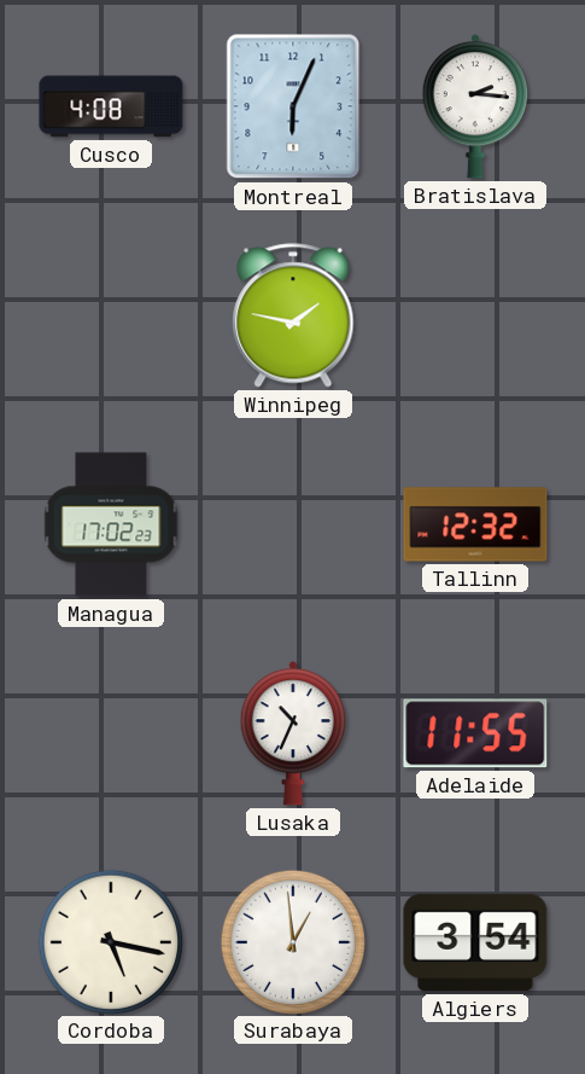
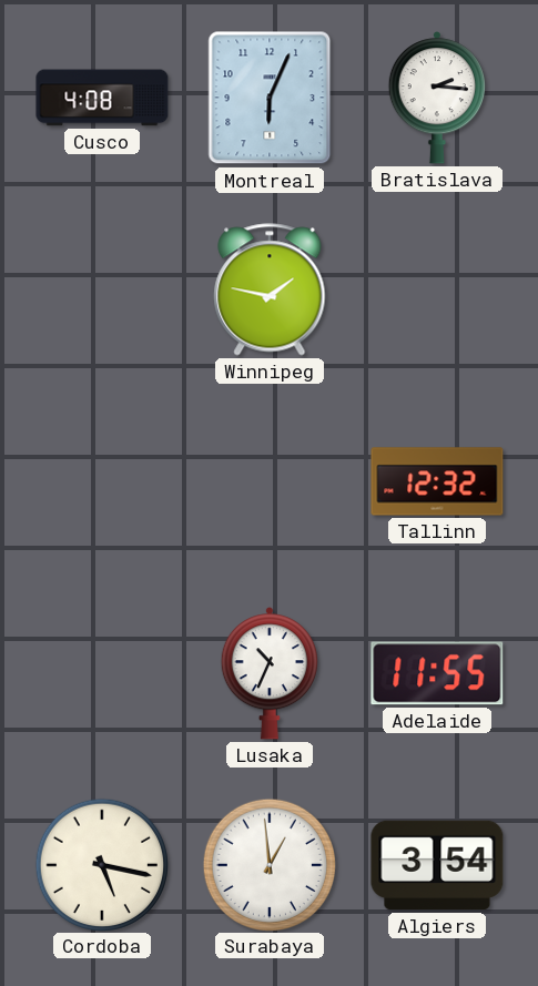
Managua: 17:02 -> none (111, 524)
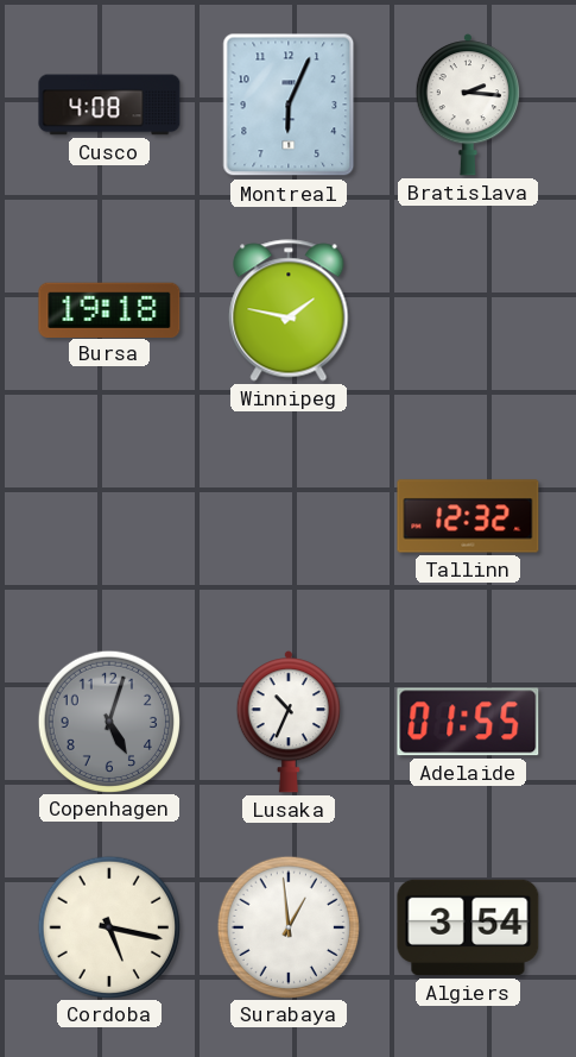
Bursa: none -> 19:18 (109, 309)
Copenhagen: none -> 5:03 (108, 721)
Adelaide: 11:55 -> 01:55 (468, 722)
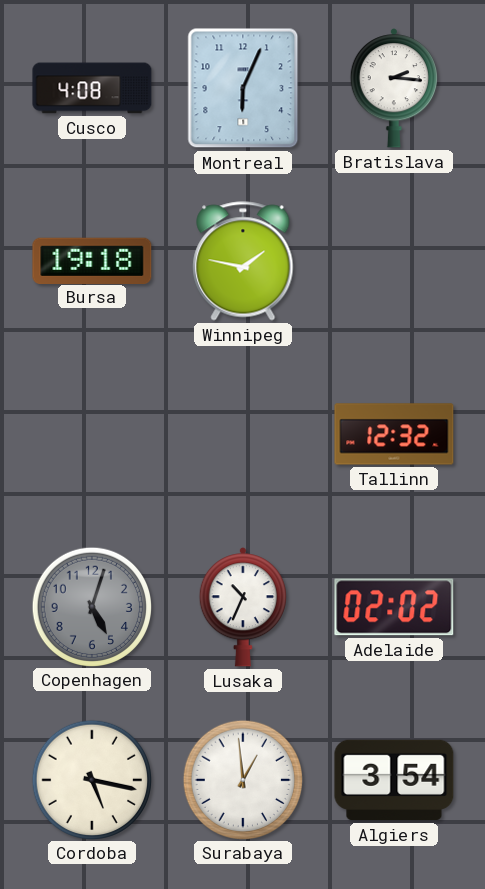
Adelaide: 01:55 -> 02:02 (394, 607)
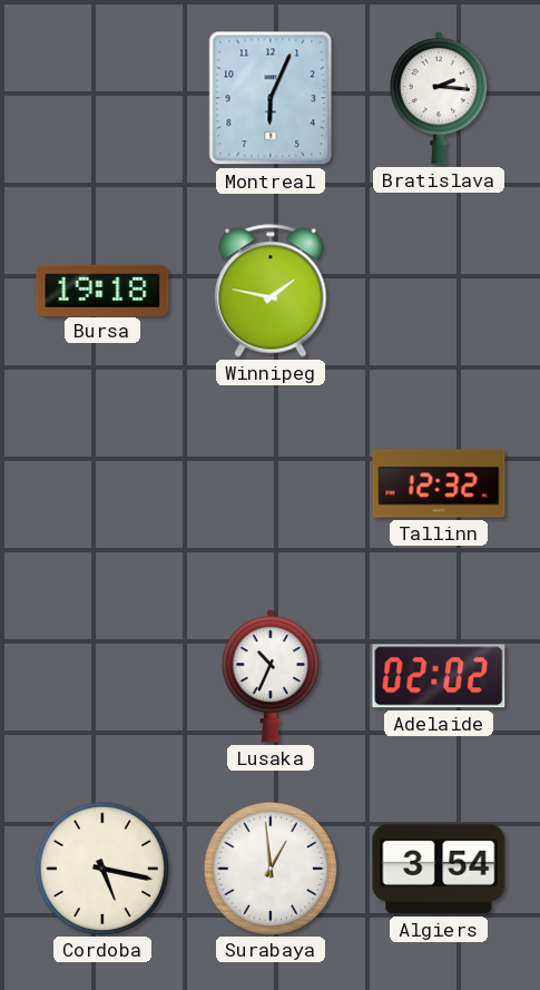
Cusco: 4:08 -> none (92, 88)
Copenhagen: 5:03 -> none (91, 606)
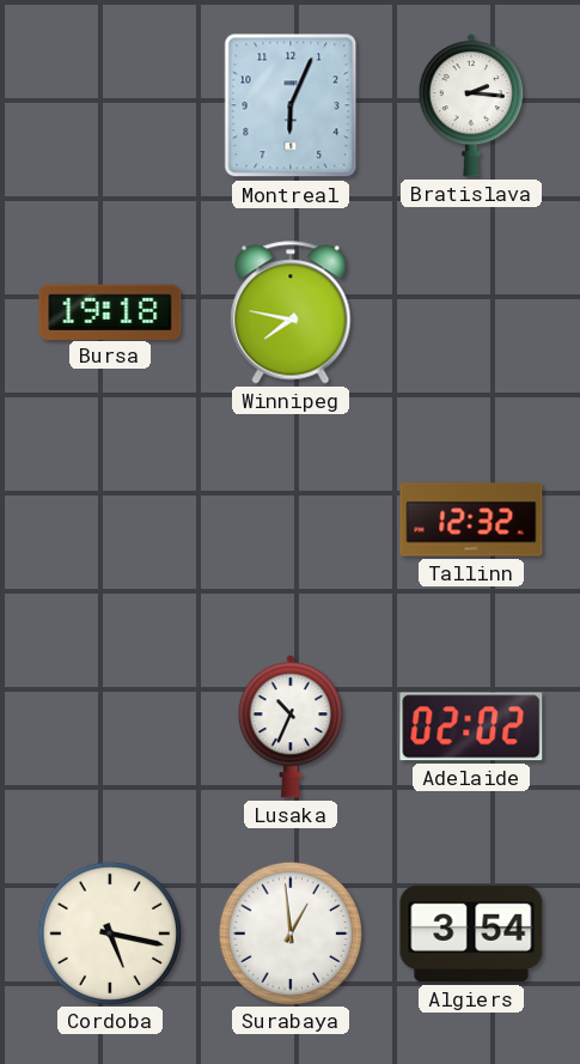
Winnipeg: 1:47 -> 7:47 (291, 312)
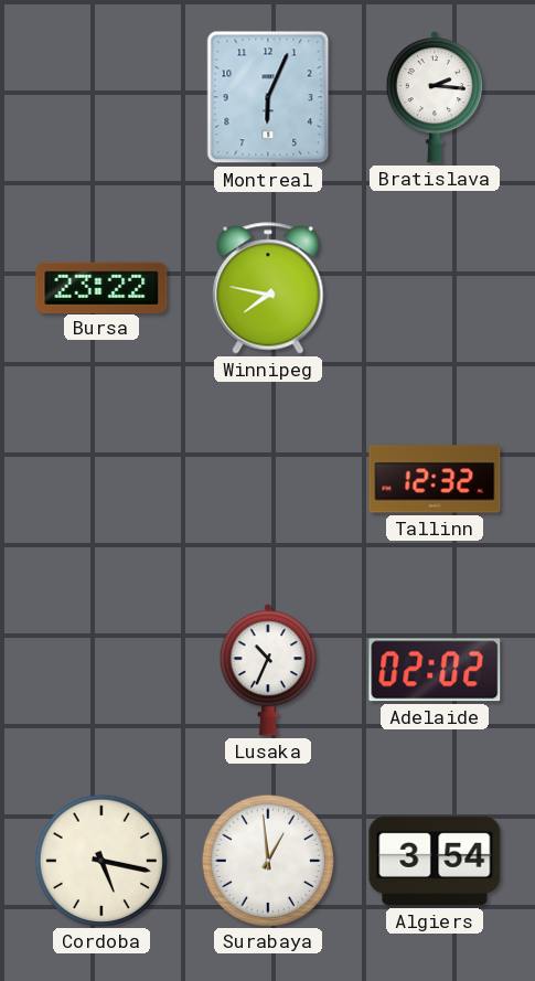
Bursa: 19:18 -> 23:22 (101, 287)
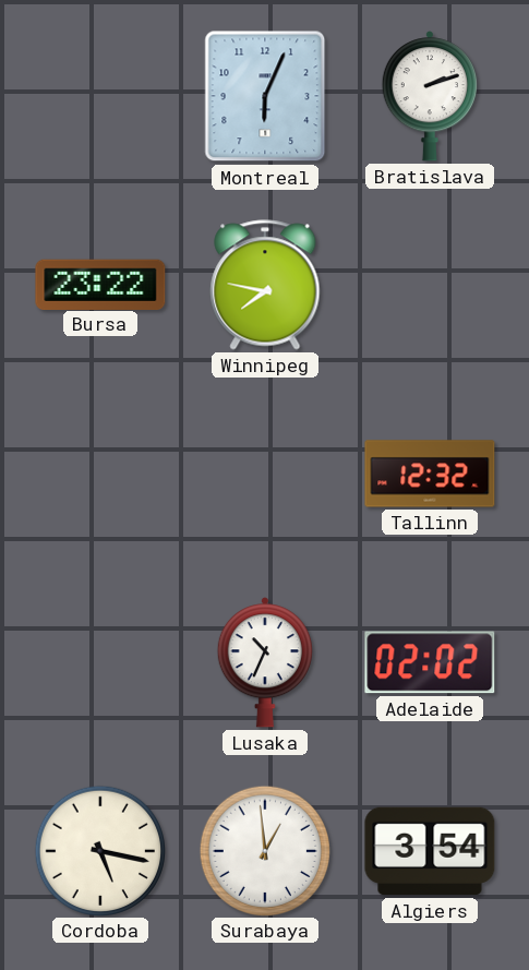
Bratislava: 2:16 -> 2:12 (429, 96)
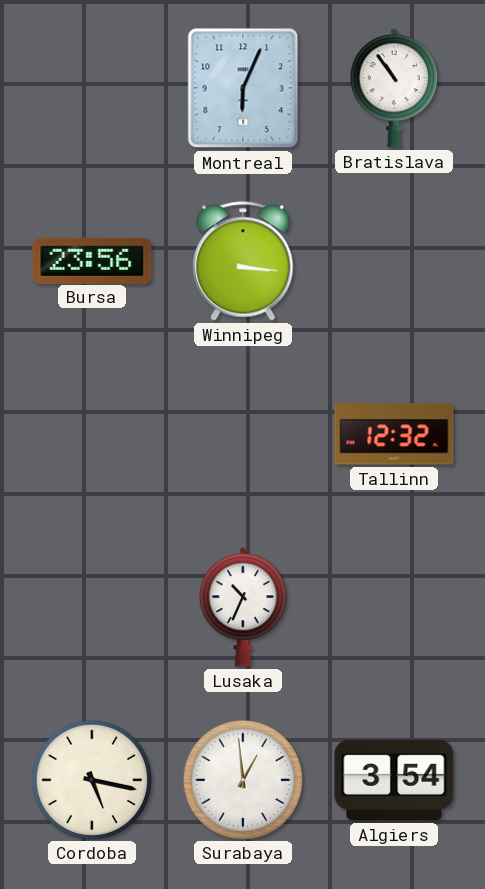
Bratislava: 2:12 -> 10:54 (393, 88)
Bursa: 23:22 -> 23:56 (92, 260)
Winnipeg: 7:47 -> 3:16 (243, 261)
Adelaide: 02:02 -> none (430, 662)
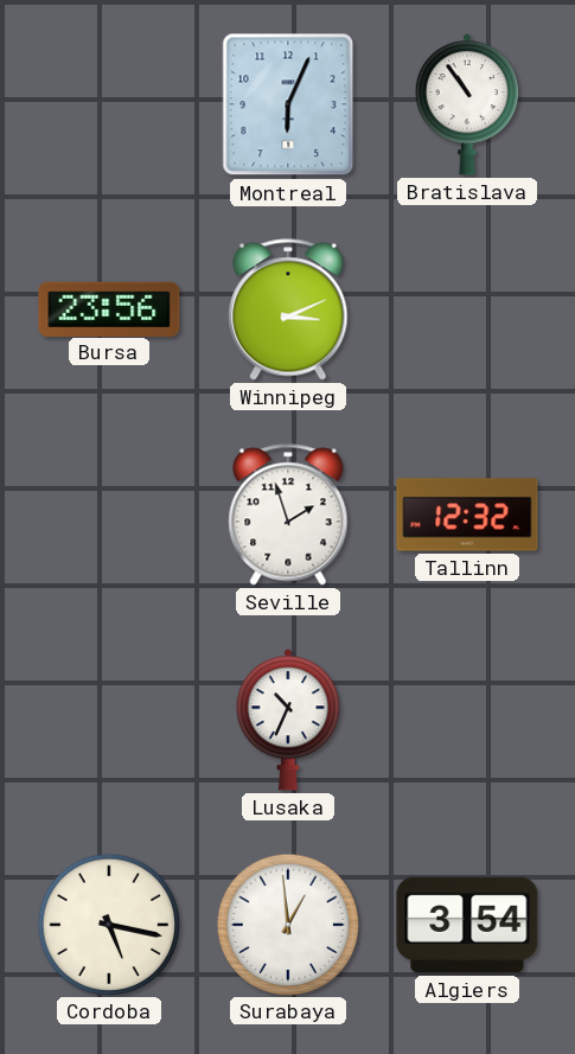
Winnipeg: 3:16 -> 3:11 (288, 309)
Seville: none -> 1:57 (288, 515)
